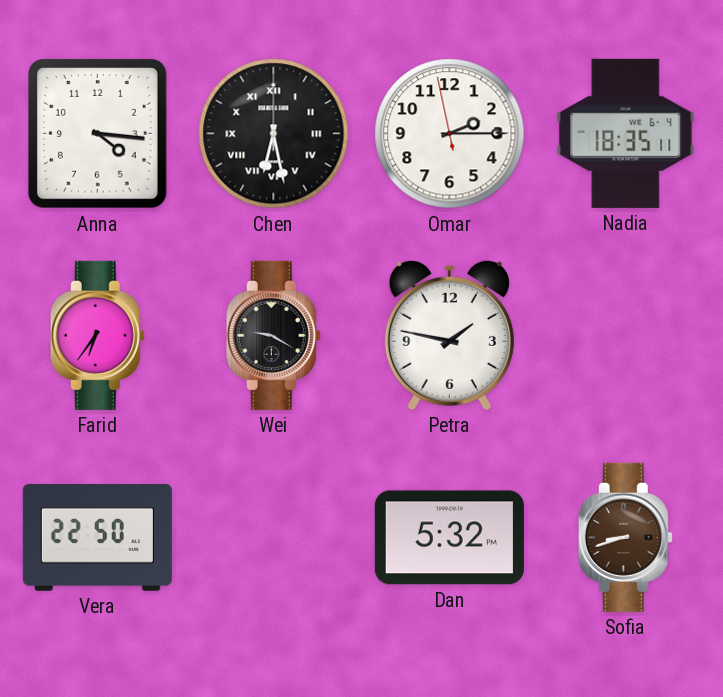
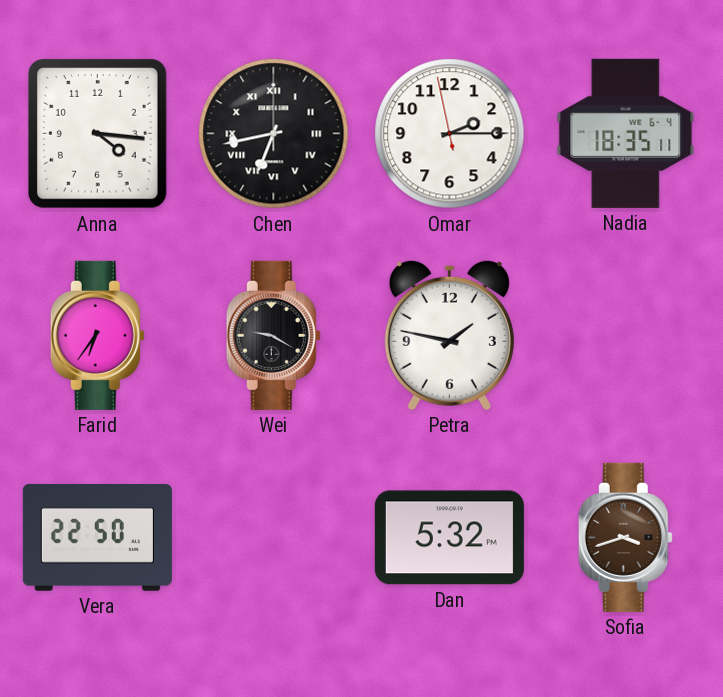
Chen: 6:28 -> 6:43 (274, 134)
Sofia: 8:42 -> 3:42 (625, 537)
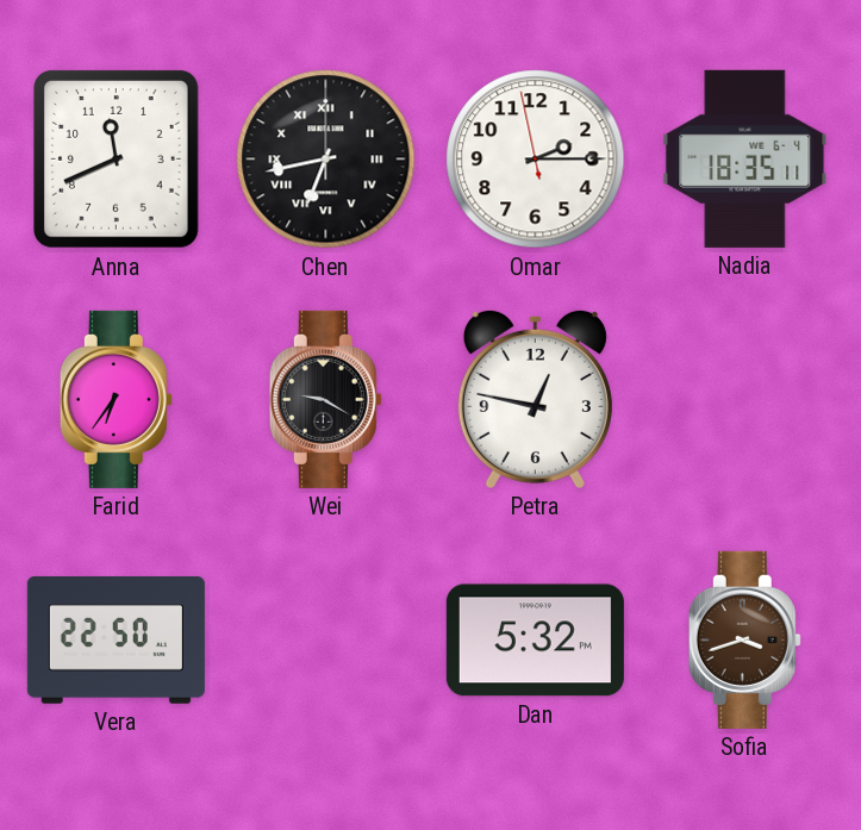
Anna: 4:16 -> 11:41 (116, 160)
Petra: 1:47 -> 12:47 (535, 399)
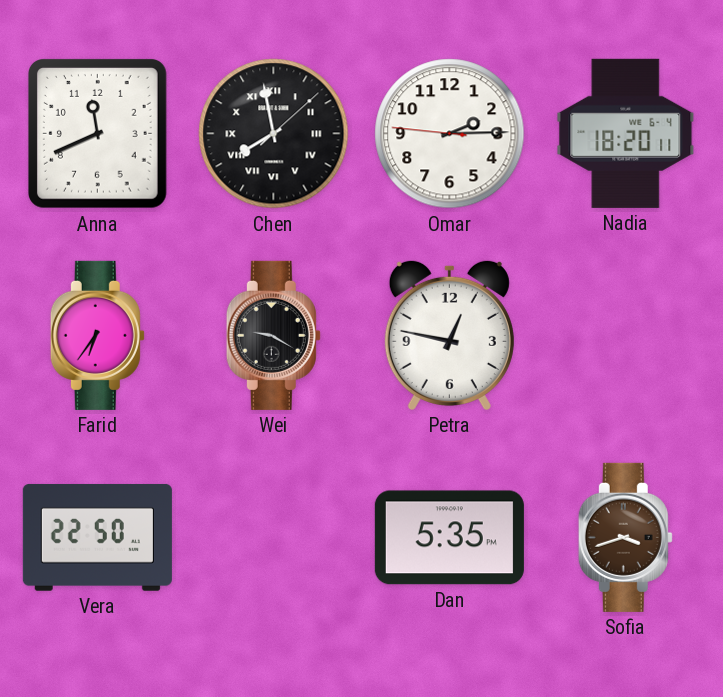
Chen: 6:43 -> 7:58 (274, 134)
Omar: 2:14:58 -> 2:14:46 (450, 134)
Nadia: 18:35 -> 18:20 (626, 133)
Dan: 5:32 -> 5:35 (449, 538)
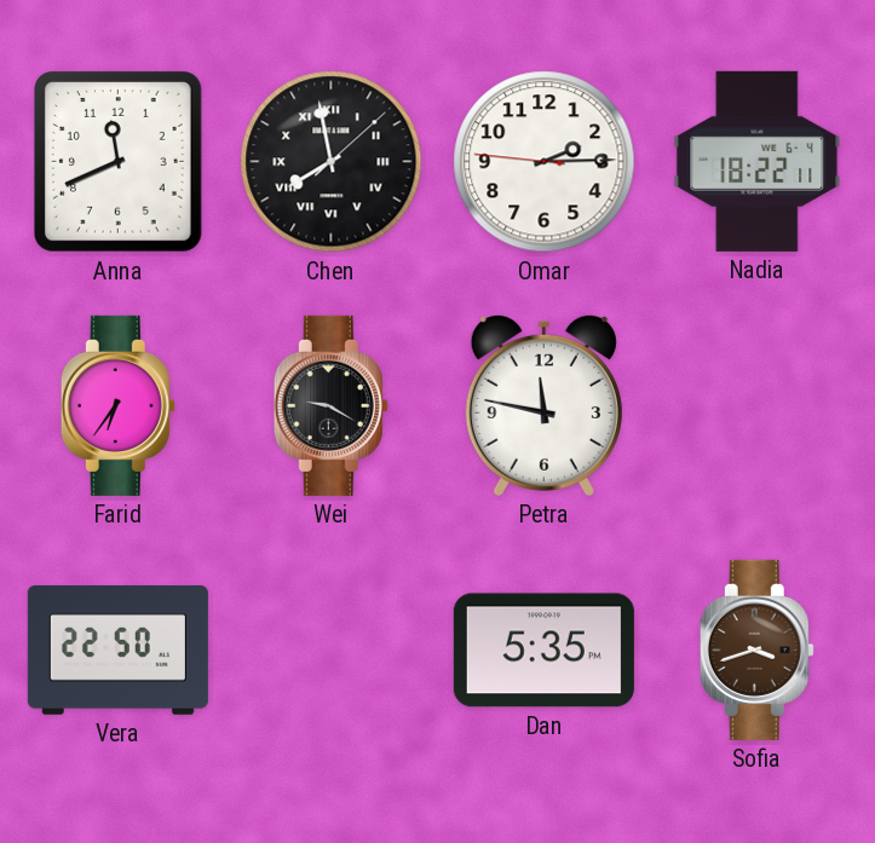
Nadia: 18:20 -> 18:22 (758, 161)
Petra: 12:47 -> 11:47 (543, 405)
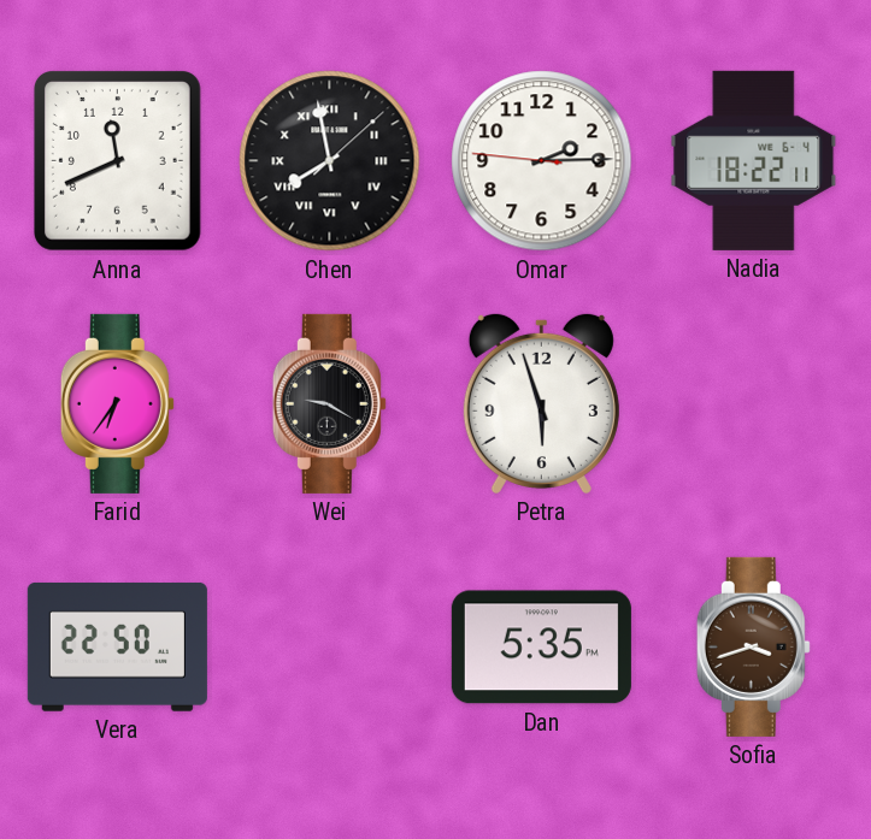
Petra: 11:47 -> 5:57 (541, 403)
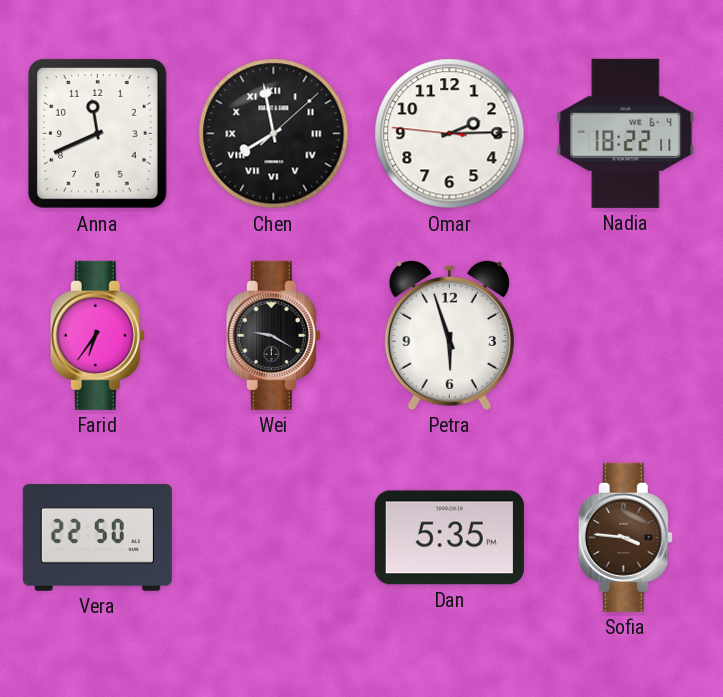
Sofia: 3:42 -> 3:46 (625, 537)
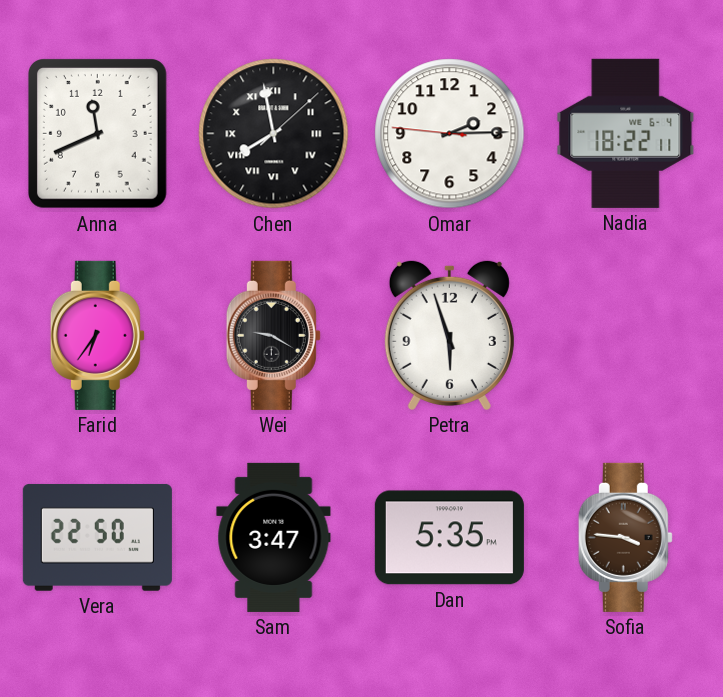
Sam: none -> 3:47 (274, 537)
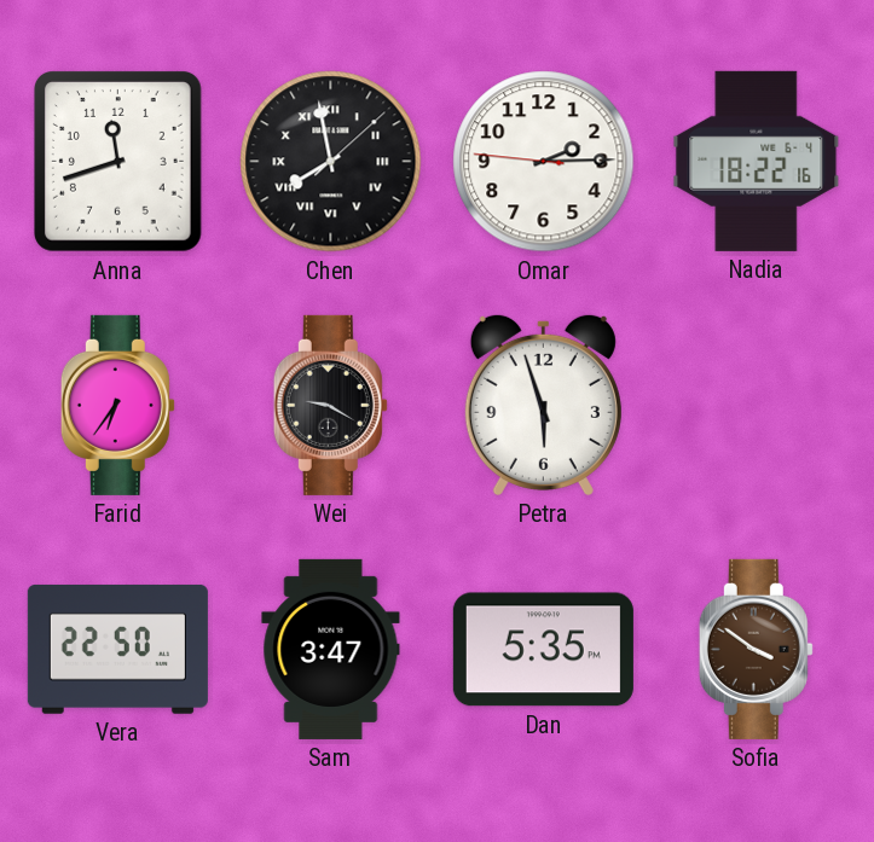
Anna: 11:41 -> 11:42 (117, 162)
Nadia: 18:22:11 -> 18:22:16 (757, 161)
Sofia: 3:46 -> 3:51 (756, 649)
